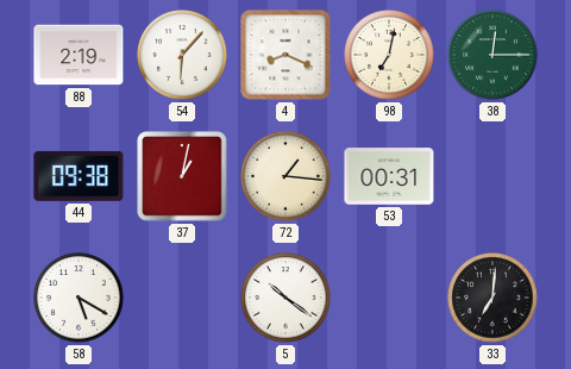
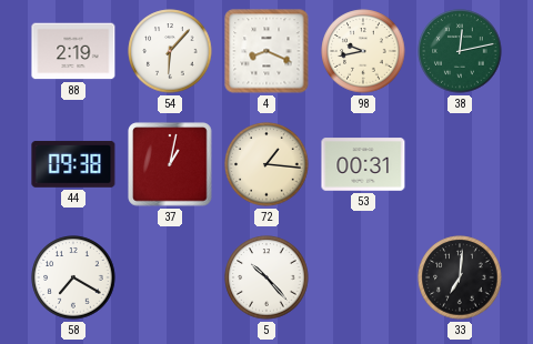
98: 7:02 -> 9:43 (363, 51)
38: 12:15 -> 12:13 (460, 51)
58: 5:20 -> 7:20 (73, 277)
5: 10:21 -> 10:23 (266, 277)
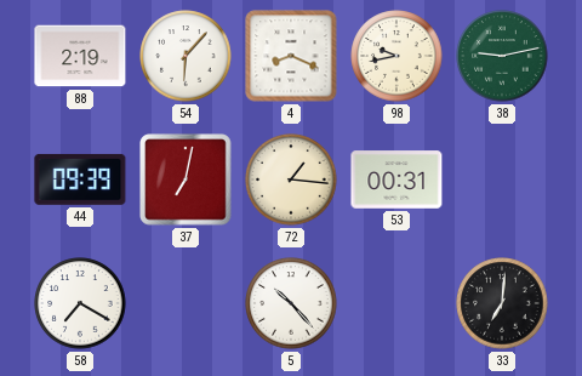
38: 12:13 -> 9:13 (502, 56)
44: 09:38 -> 09:39 (80, 180)
37: 1:02 -> 7:02 (186, 180)
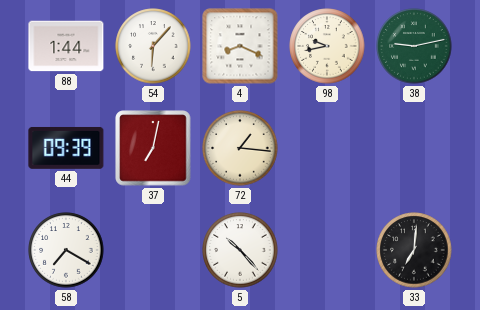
88: 2:19 -> 1:44 (66, 46)
53: 00:31 -> none (396, 180)
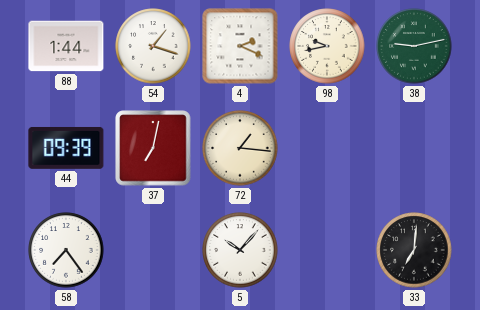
54: 6:07 -> 1:18 (153, 46)
4: 8:19 -> 2:19 (240, 46)
58: 7:20 -> 7:24 (66, 250)
5: 10:23 -> 10:07 (240, 250)
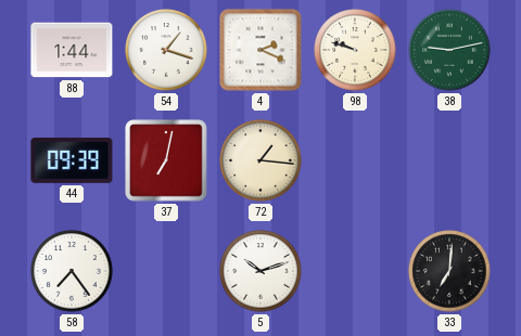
98: 9:43 -> 9:48 (355, 50)
5: 10:07 -> 10:12 (260, 271)
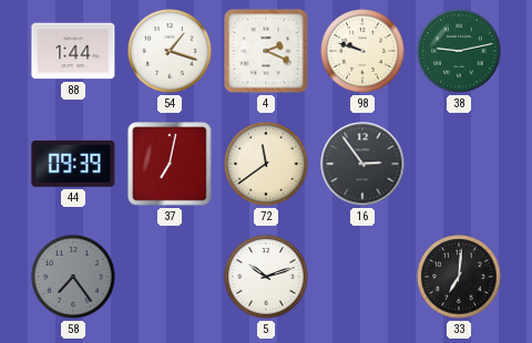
72: 1:16 -> 11:39 (266, 164)
16: none -> 2:54 (362, 164)
58 dial: white -> grey (73, 277)
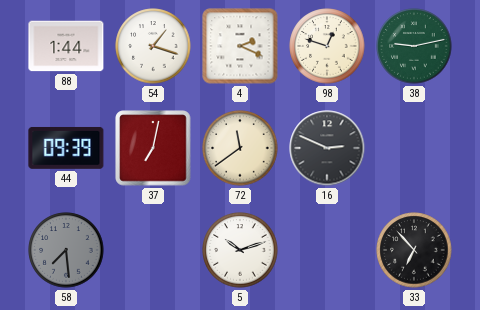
98: 9:48 -> 12:48 (327, 46)
16: 2:54 -> 2:49 (327, 148)
58: 7:24 -> 7:29 (66, 250)
33: 7:01 -> 6:53 (414, 250)
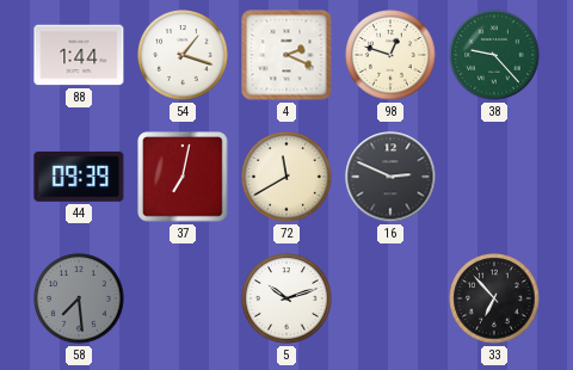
38: 9:13 -> 9:23 (494, 55)
72: 11:39 -> 11:40 (286, 177)
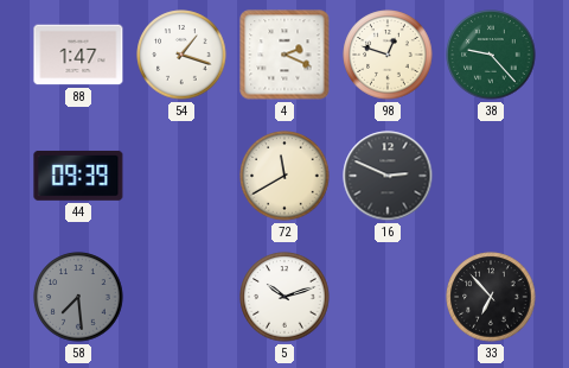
88: 1:44 -> 1:47 (78, 55)
37: 7:02 -> none (183, 177)
